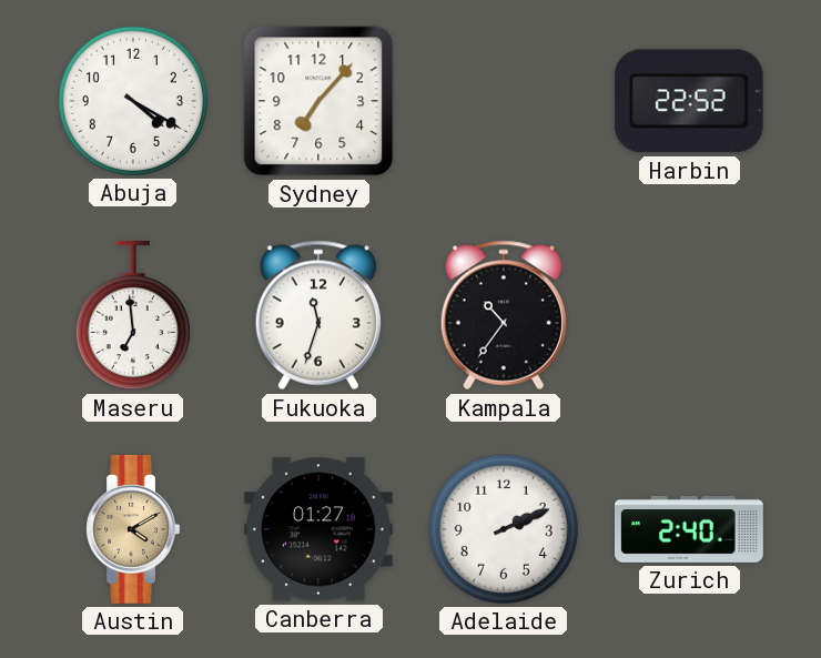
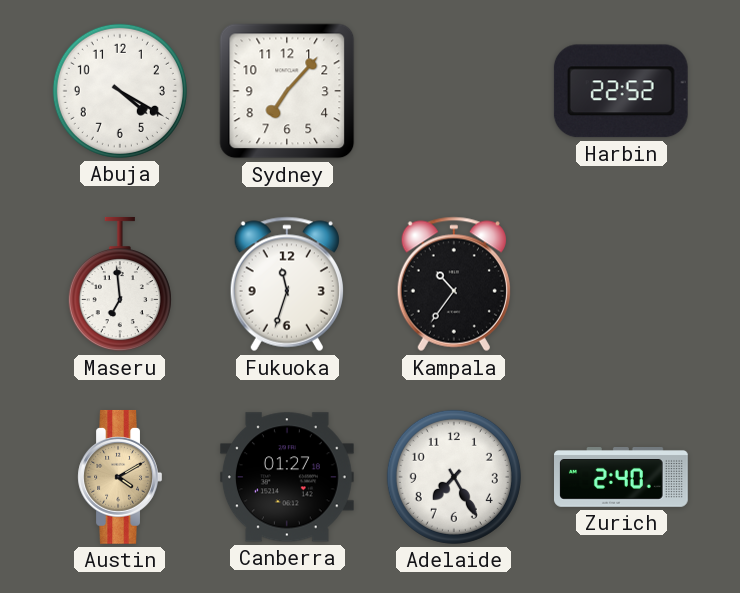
Adelaide: 2:11 -> 7:25 (454, 477)
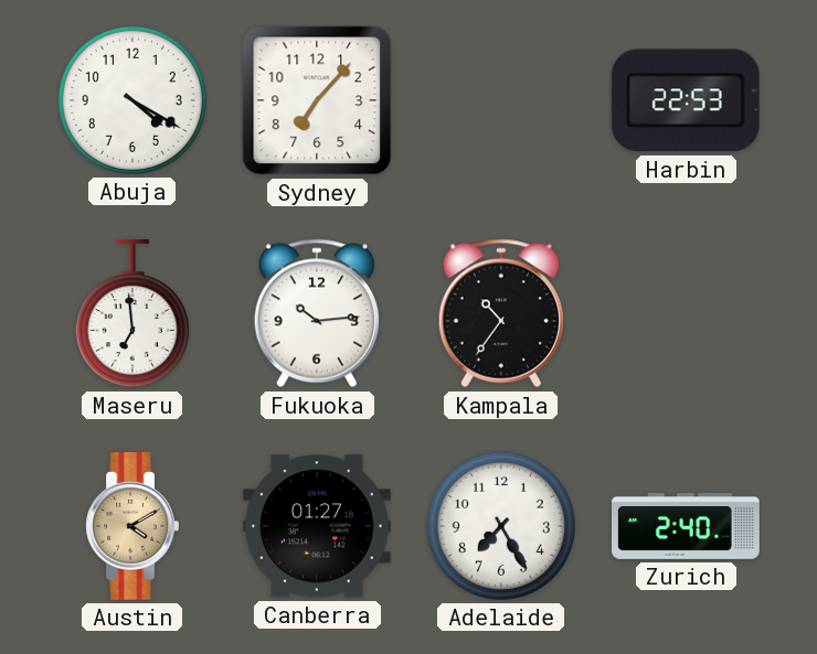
Harbin: 22:52 -> 22:53 (686, 100)
Fukuoka: 11:33 -> 10:14 (317, 313)
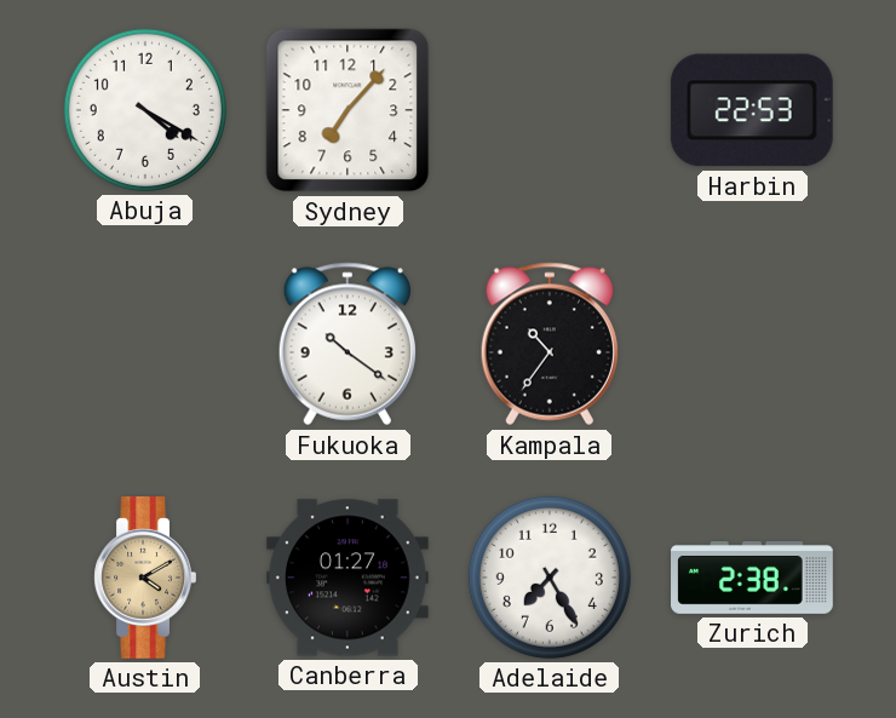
Maseru: 6:59 -> none (132, 313)
Fukuoka: 10:14 -> 10:21 (348, 344)
Zurich: 2:40 -> 2:38 (753, 579)
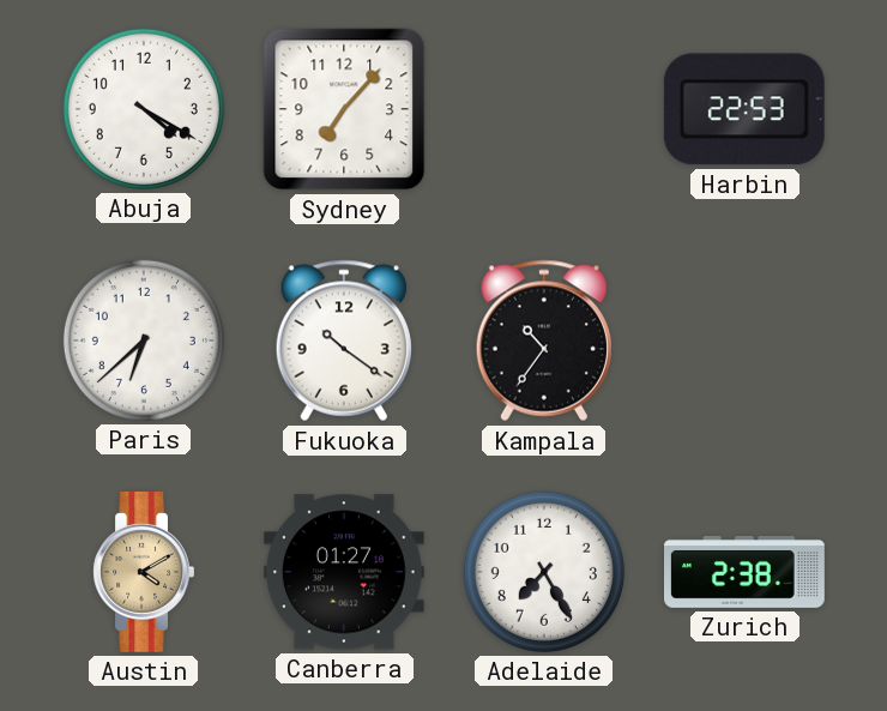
Paris: none -> 6:38 (144, 341)
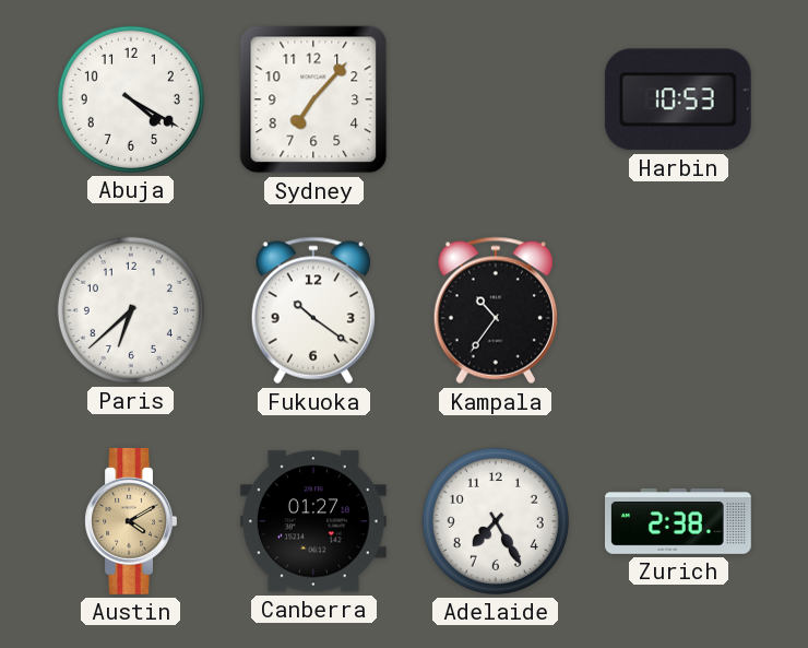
Harbin: 22:53 -> 10:53 (678, 99)
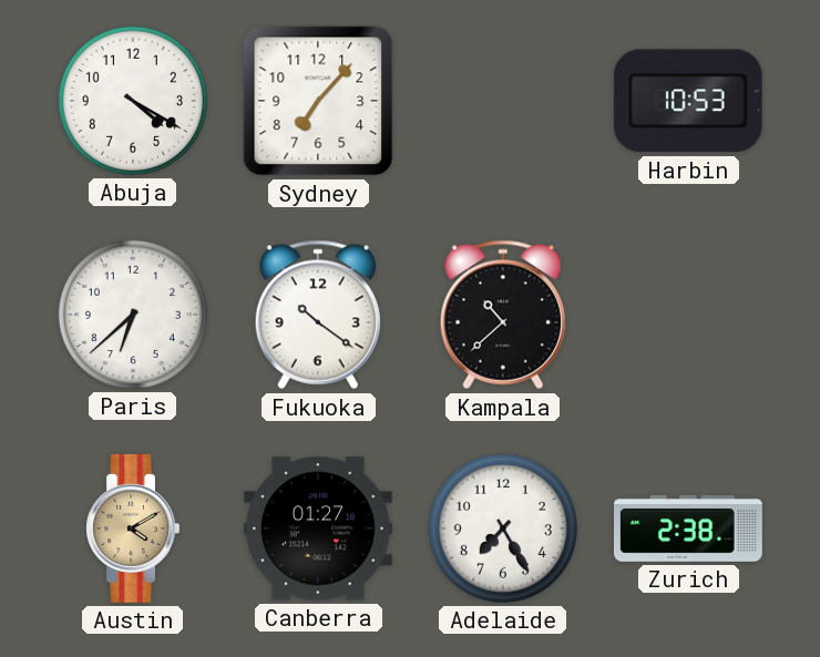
Kampala: 10:36 -> 10:38 (503, 315)
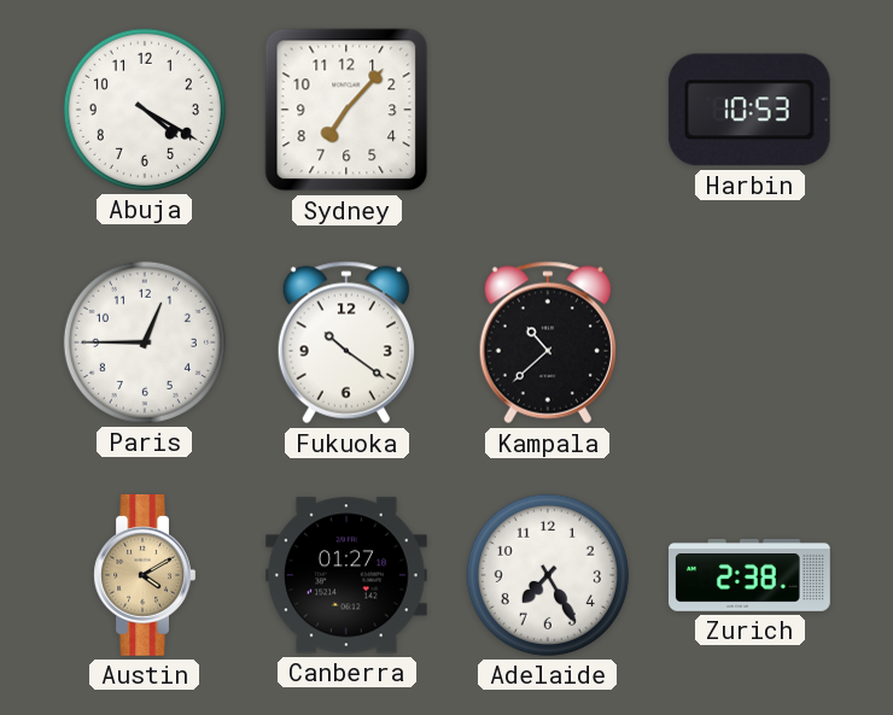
Paris: 6:38 -> 12:45 (145, 342)
